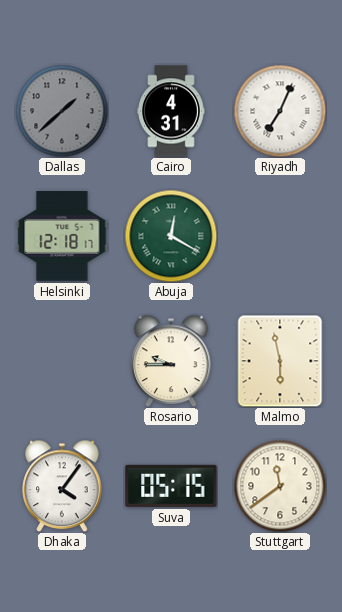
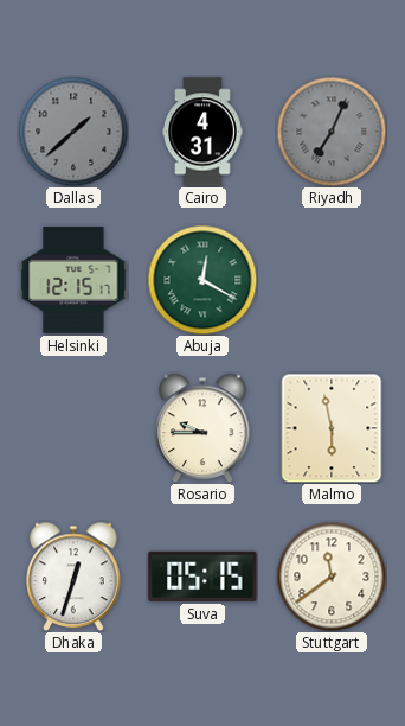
Riyadh dial: white -> grey (332, 132)
Helsinki: 12:18 -> 12:15 (73, 280)
Dhaka: 4:06 -> 12:33 (73, 577)
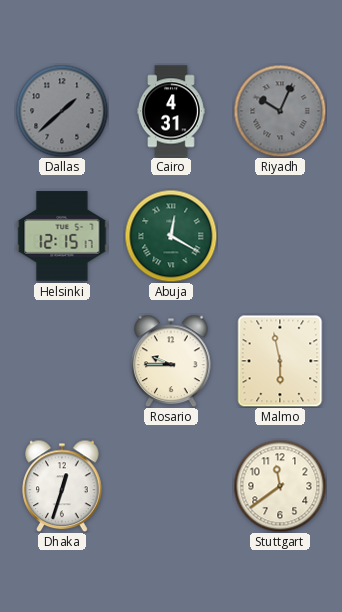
Riyadh: 7:04 -> 10:04 (280, 111)
Suva: 05:15 -> none (202, 577)
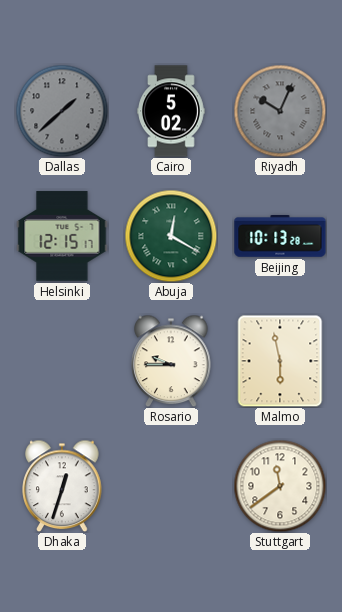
Cairo: 4:31 -> 5:02 (171, 111)
Beijing: none -> 10:13 (280, 236)
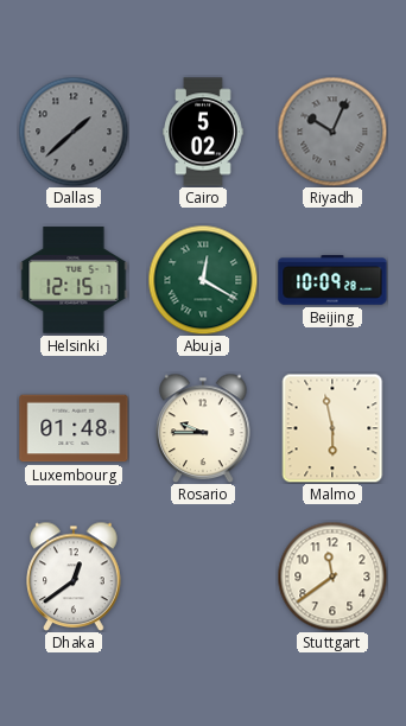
Beijing: 10:13 -> 10:09 (332, 280)
Luxembourg: none -> 01:48 (74, 428)
Dhaka: 12:33 -> 12:39 (74, 577)
